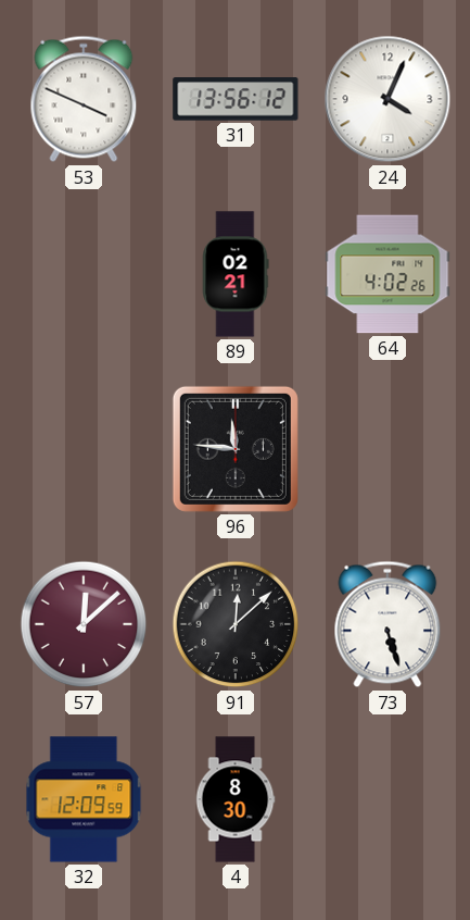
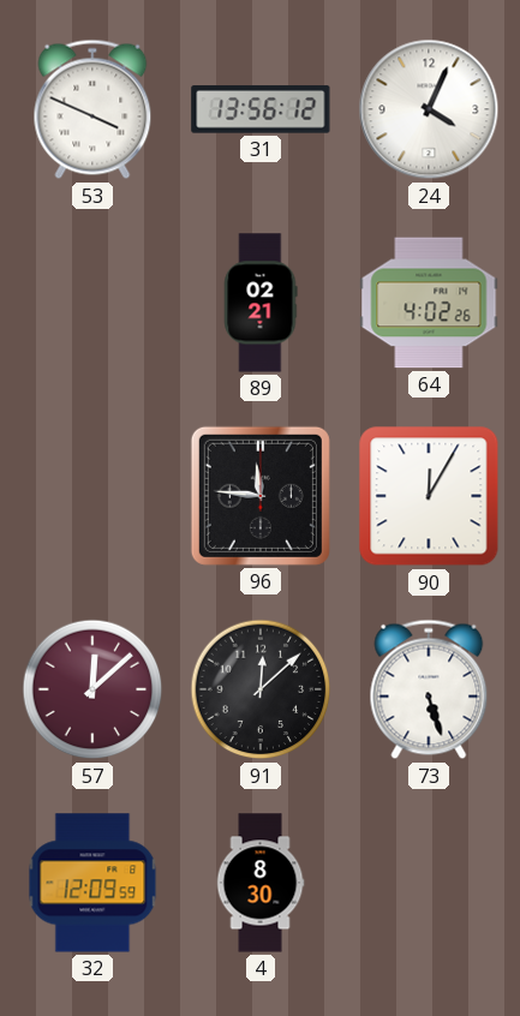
90: none -> 12:05 (429, 496)
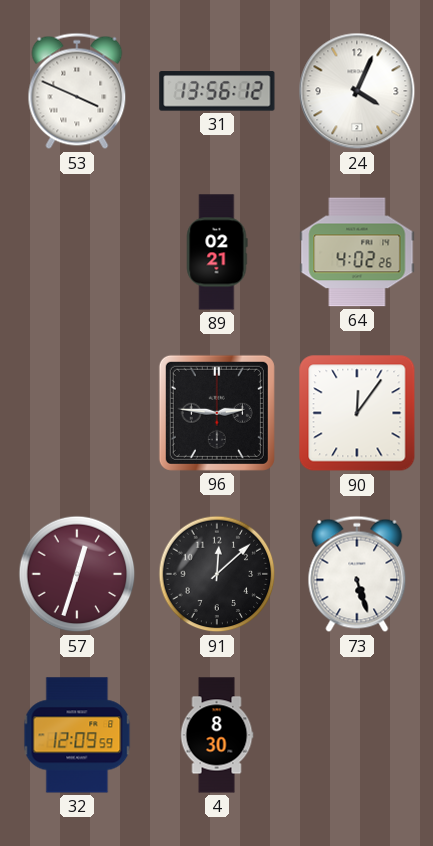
96: 11:46 -> 2:46 (217, 413)
90: 12:05 -> 12:06 (357, 413)
57: 12:08 -> 12:33 (77, 574)
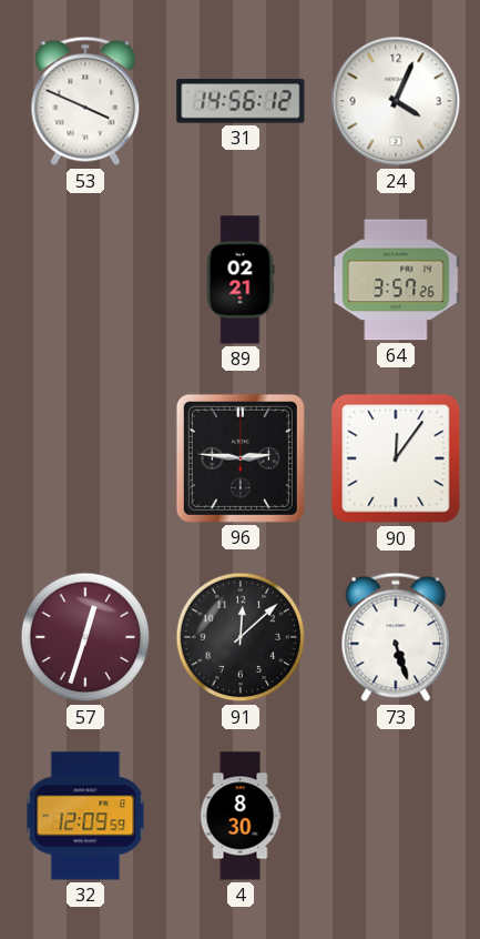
31: 13:56 -> 14:56 (241, 101)
64: 4:02 -> 3:57 (396, 280)
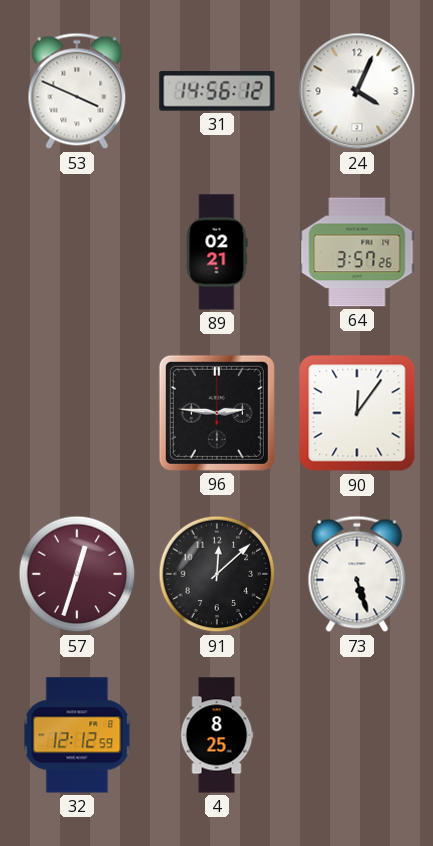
32: 12:09 -> 12:12 (77, 735)
4: 8:30 -> 8:25 (217, 735)
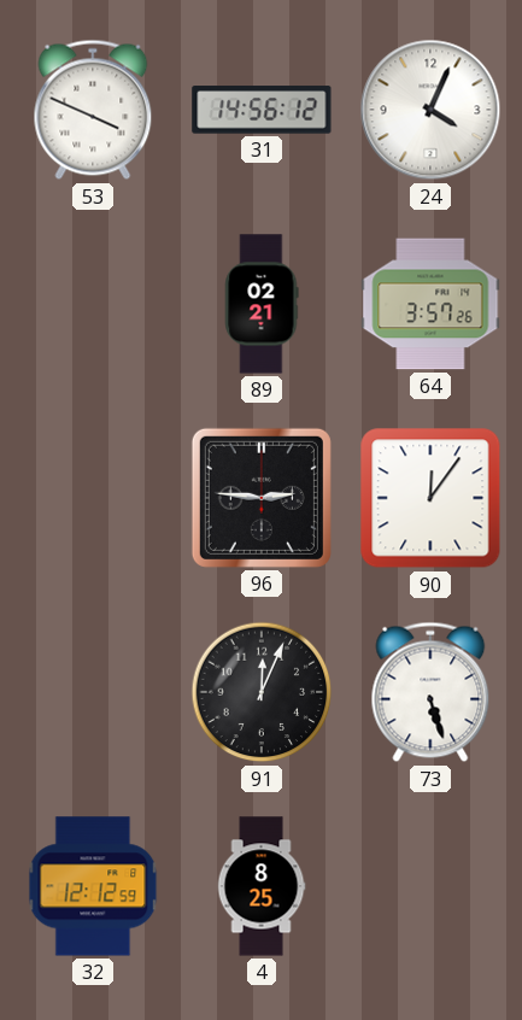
57: 12:33 -> none (77, 574)
91: 12:08 -> 12:04 (262, 692)
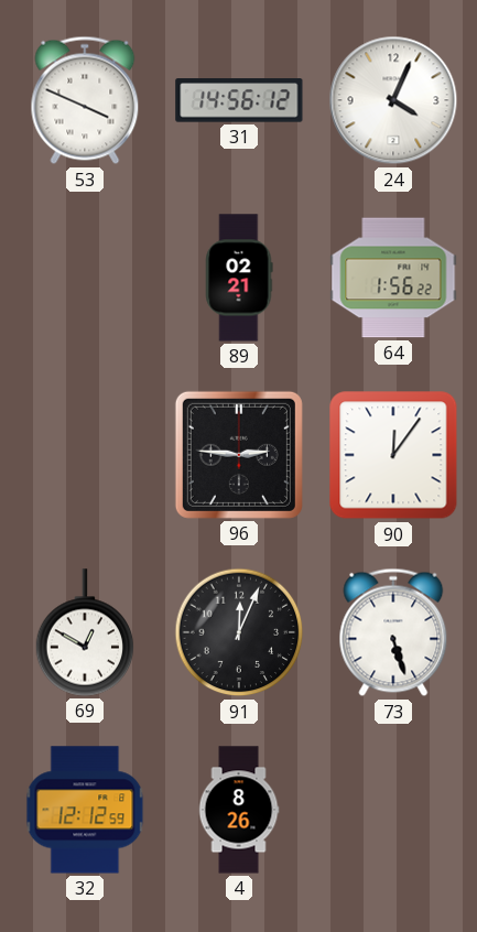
64: 3:57 -> 1:56 (393, 278)
69: none -> 12:50 (85, 632)
4: 8:25 -> 8:26 (239, 810)
